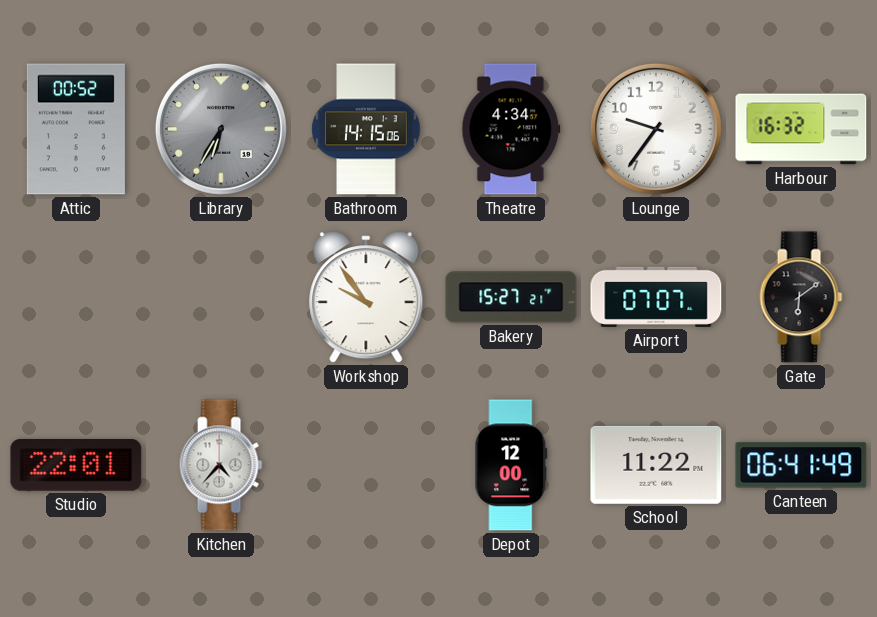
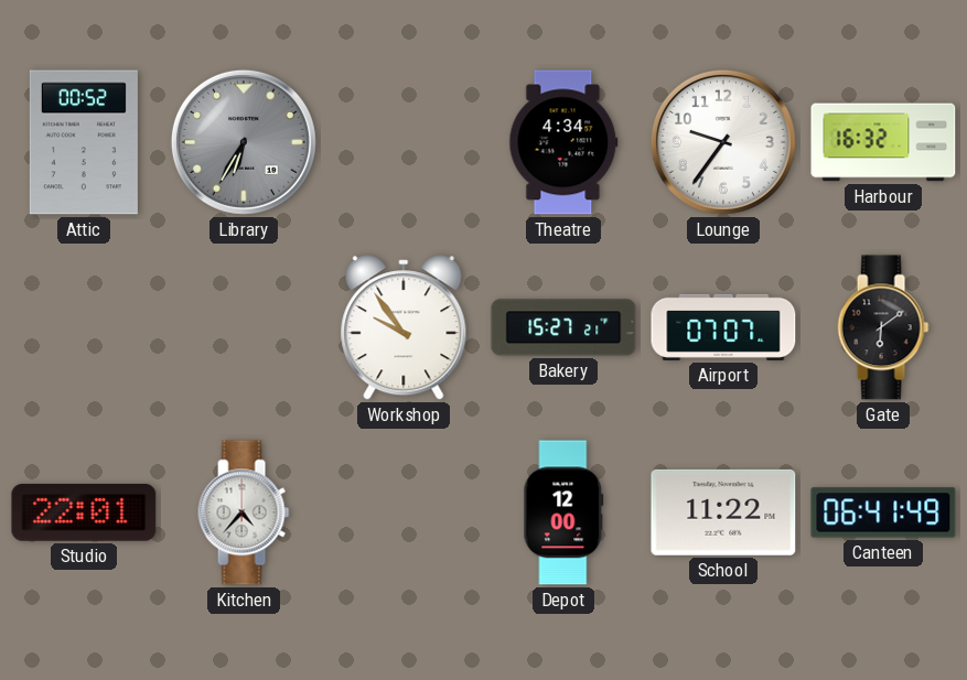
Bathroom: 14:15 -> none (366, 129)
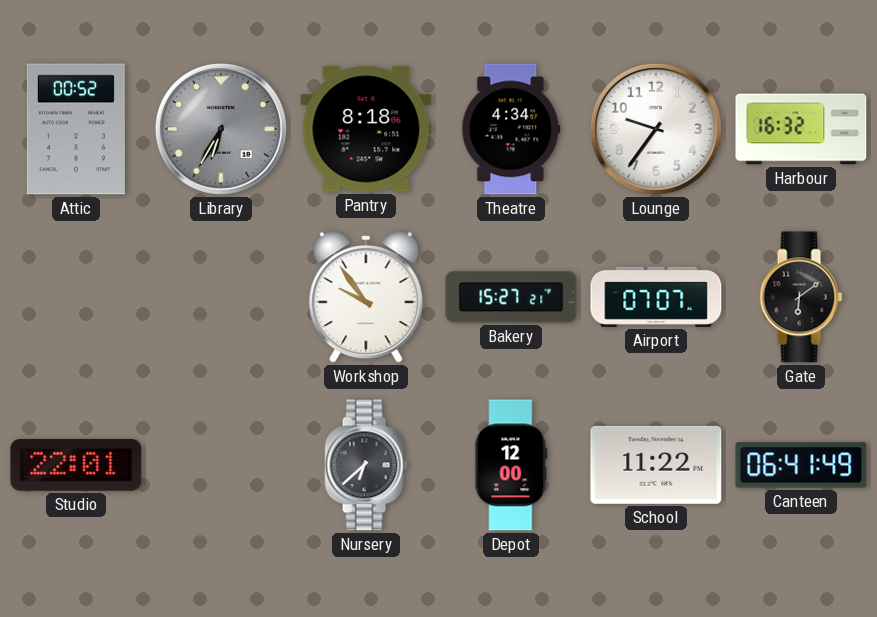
Pantry: none -> 8:18 (366, 129)
Kitchen: 4:37 -> none (244, 512)
Nursery: none -> 6:38 (366, 465)
